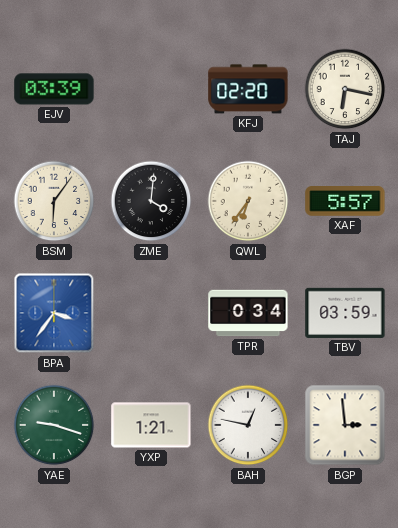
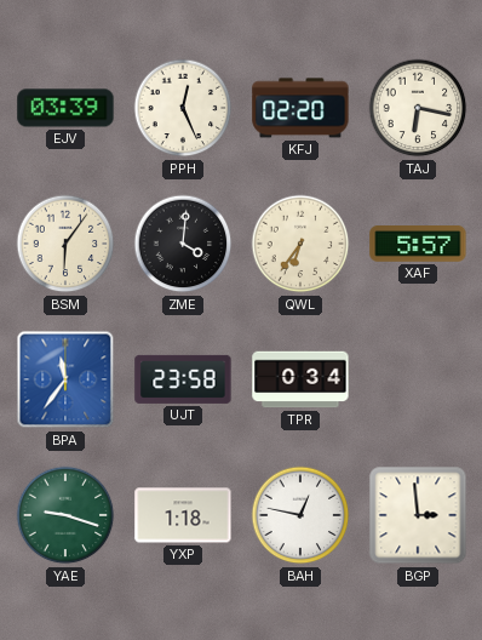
PPH: none -> 12:26 (183, 108)
BPA: 3:36 -> 11:36 (65, 379)
UJT: none -> 23:58 (183, 379)
TBV: 03:59 -> none (345, 313)
YXP: 1:21 -> 1:18 (183, 515)
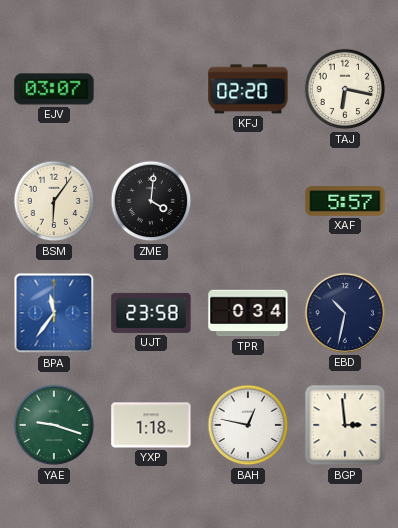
EJV: 03:39 -> 03:07 (54, 89)
PPH: 12:26 -> none (183, 108)
QWL: 6:36 -> none (300, 244)
EBD: none -> 10:32 (345, 313)
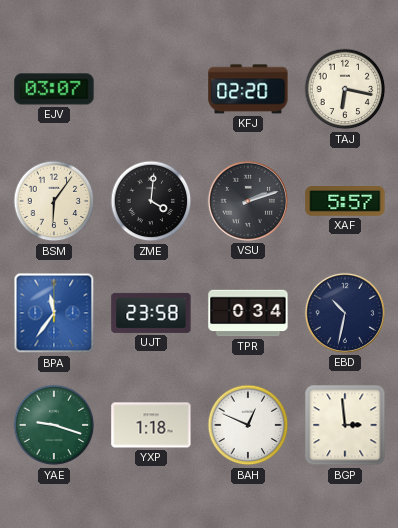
VSU: none -> 2:12 (248, 201)
BAH: 12:47 -> 12:49 (248, 425)
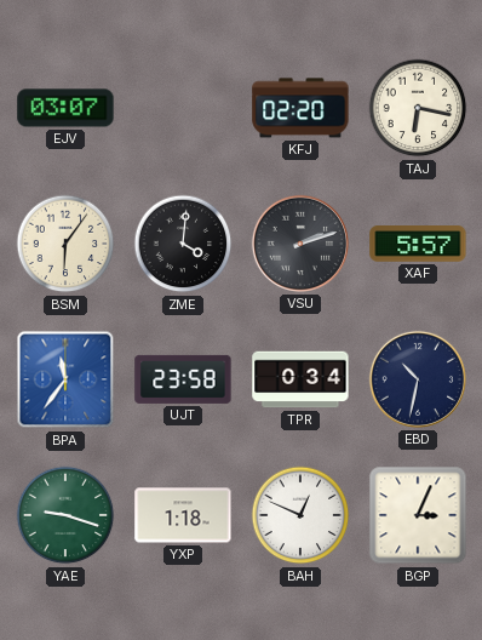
BGP: 2:59 -> 3:04 (418, 515)
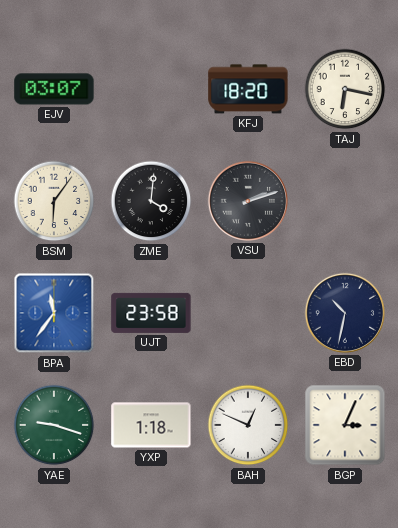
KFJ: 02:20 -> 18:20 (248, 89)
XAF: 5:57 -> none (418, 244)
TPR: 0:34 -> none (300, 379)
